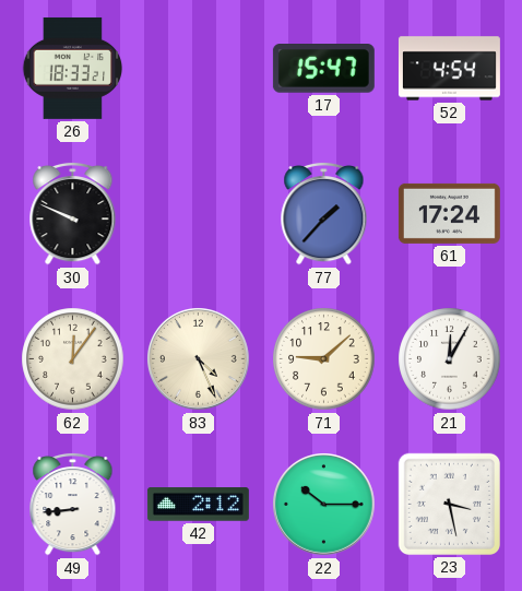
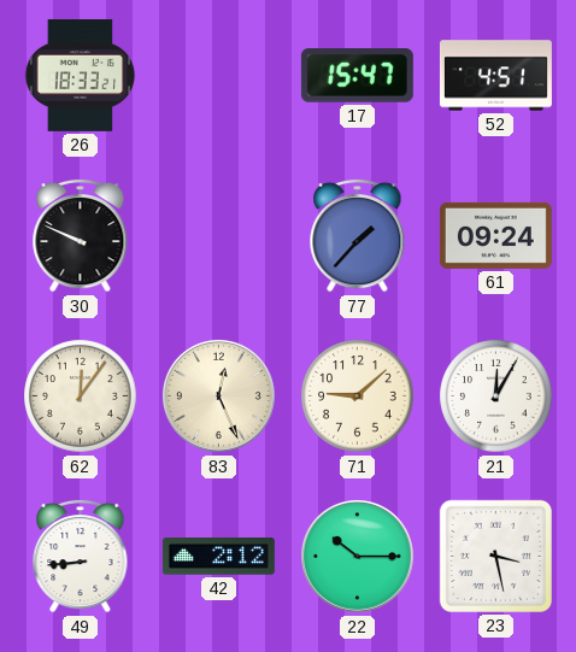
52: 4:54 -> 4:51 (495, 76)
61: 17:24 -> 09:24 (495, 235)
83: 4:26 -> 12:26 (219, 397)
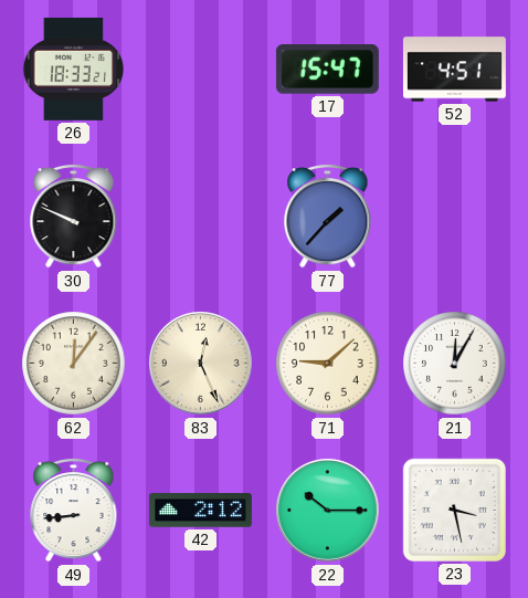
61: 09:24 -> none (495, 235)
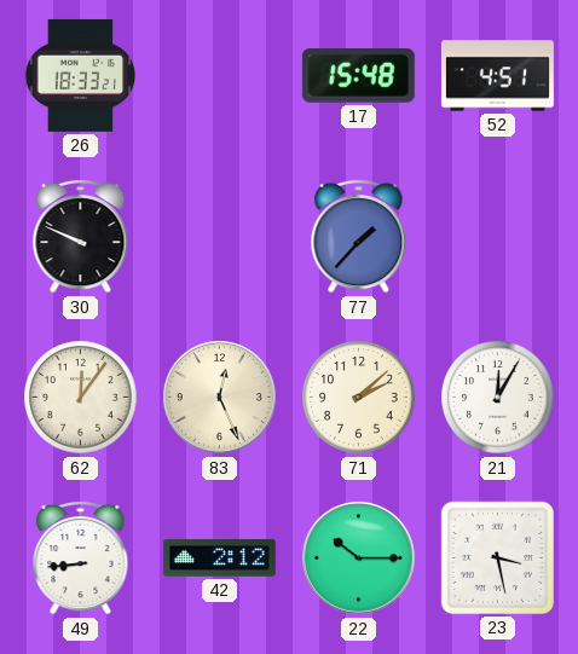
17: 15:47 -> 15:48 (358, 76)
71: 9:08 -> 2:08 (359, 398)
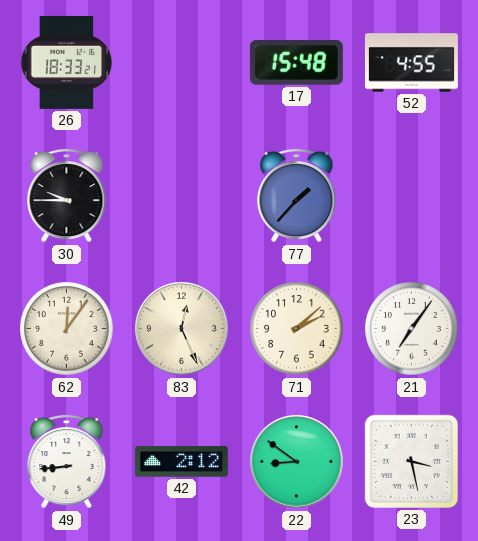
52: 4:51 -> 4:55 (411, 63)
30: 9:49 -> 9:45 (67, 195)
21: 12:05 -> 7:06 (412, 329)
22: 10:15 -> 8:51 (297, 462)
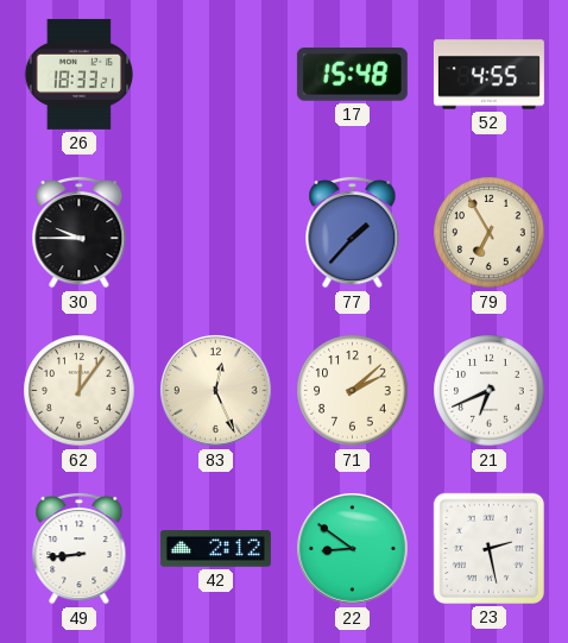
79: none -> 6:55 (490, 233)
21: 7:06 -> 6:41 (490, 391)
23: 3:28 -> 2:28 (488, 548)
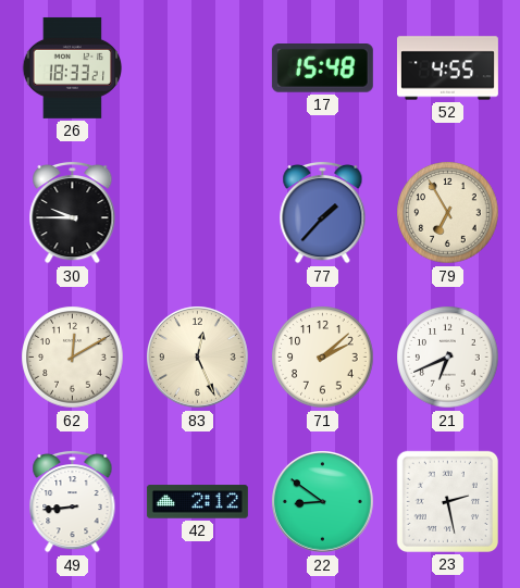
62: 12:06 -> 12:10 (73, 358)
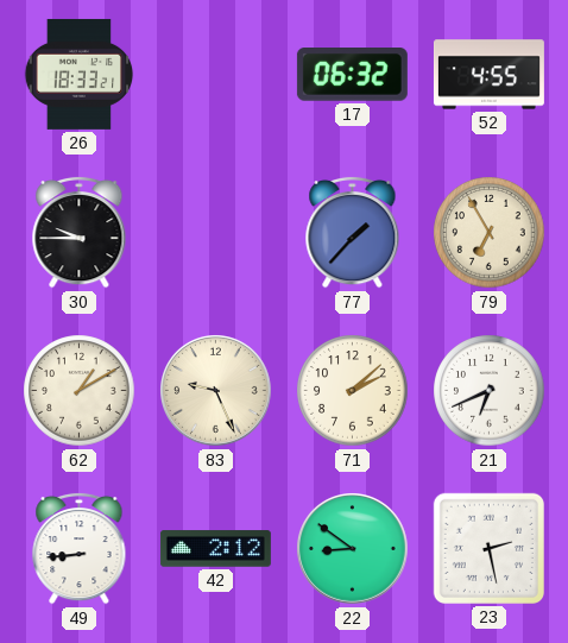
17: 15:48 -> 06:32 (352, 75)
62: 12:10 -> 1:10 (80, 391)
83: 12:26 -> 9:26 (216, 391)
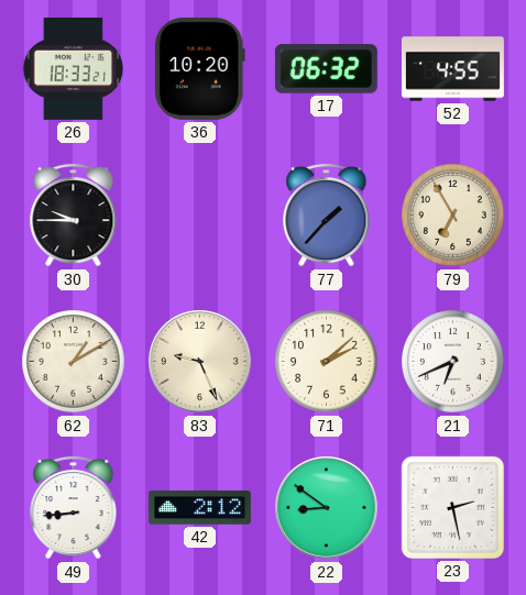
36: none -> 10:20 (199, 68)
